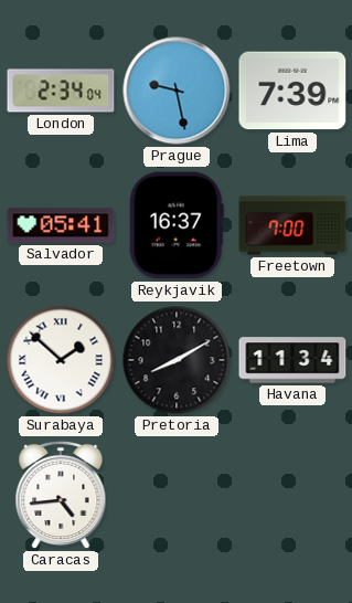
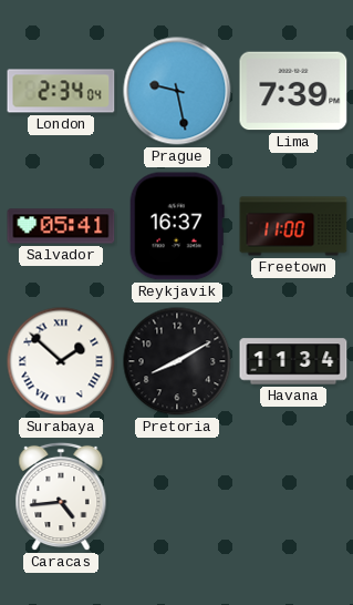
Freetown: 7:00 -> 11:00 (293, 226)
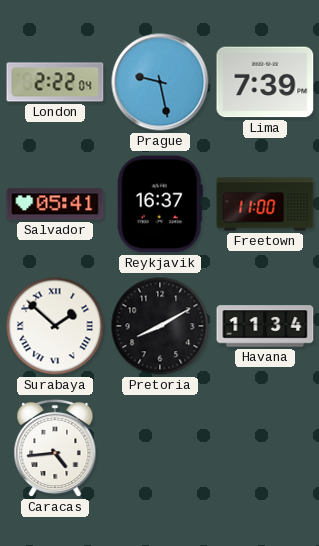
London: 2:34 -> 2:22 (55, 82)
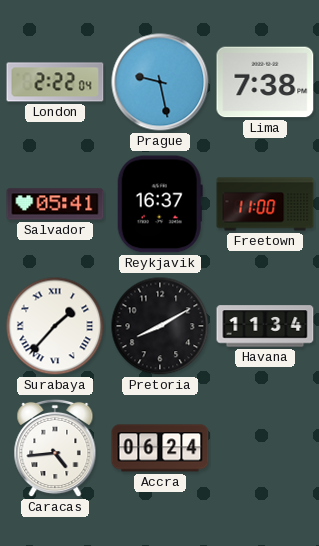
Lima: 7:39 -> 7:38 (265, 82)
Surabaya: 1:52 -> 1:37 (55, 326)
Accra: none -> 06:24 (160, 448)
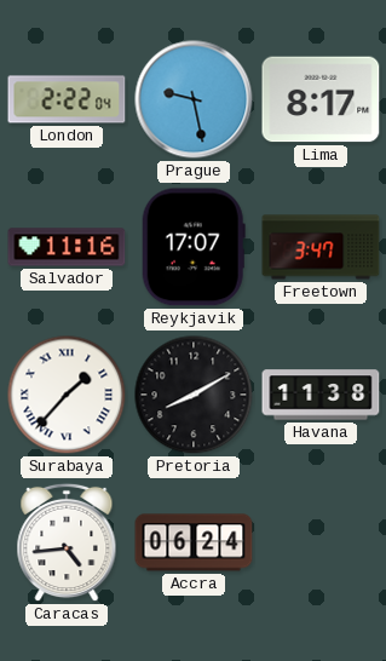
Lima: 7:38 -> 8:17 (321, 99)
Salvador: 05:41 -> 11:16 (67, 247)
Reykjavik: 16:37 -> 17:07 (194, 247)
Freetown: 11:00 -> 3:47 (321, 247)
Havana: 11:34 -> 11:38 (321, 395)
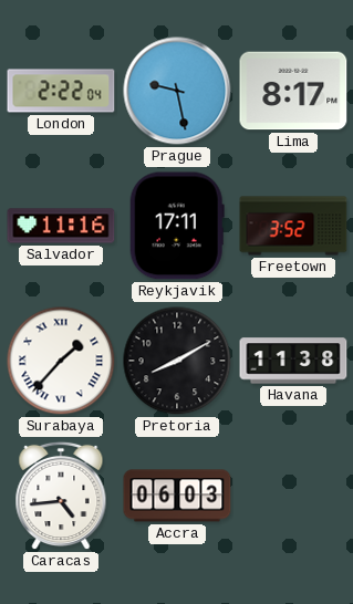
Reykjavik: 17:07 -> 17:11 (177, 226)
Freetown: 3:47 -> 3:52 (293, 226)
Accra: 06:24 -> 06:03 (177, 496)
